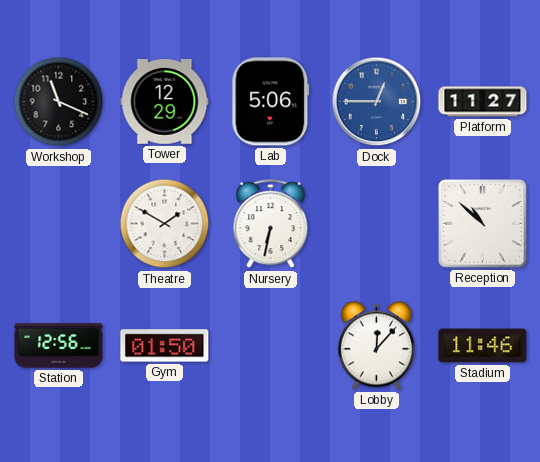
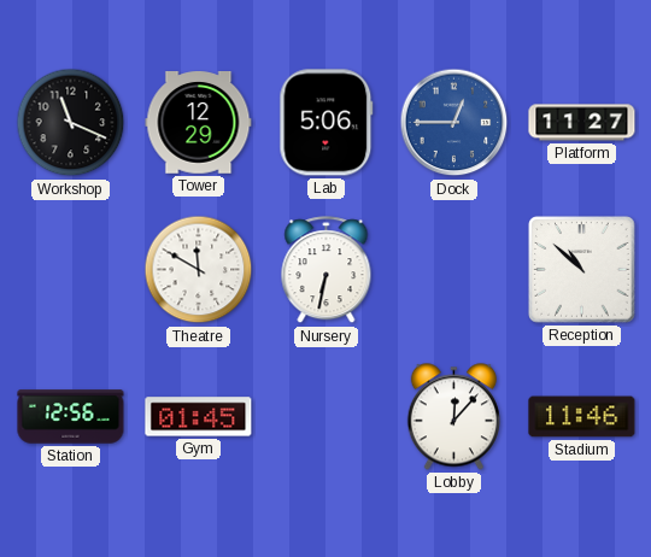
Theatre: 1:50 -> 11:50 (199, 270)
Gym: 01:50 -> 01:45 (199, 417)
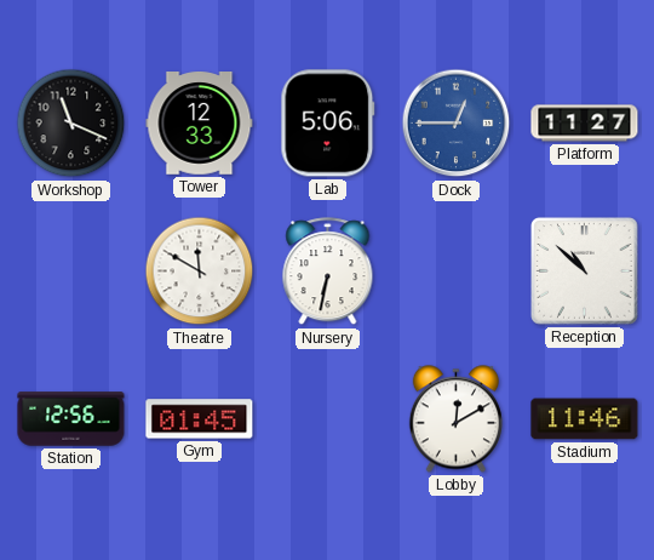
Tower: 12:29 -> 12:33 (200, 124)
Lobby: 12:07 -> 12:10 (455, 419)
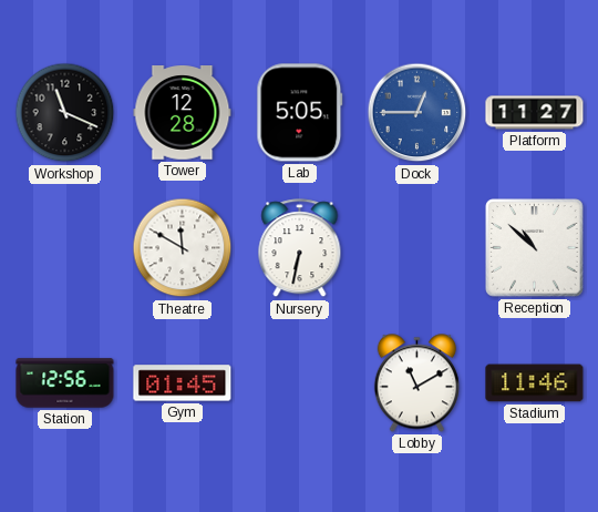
Tower: 12:33 -> 12:28 (183, 113)
Lab: 5:06 -> 5:05 (300, 113)
Lobby: 12:10 -> 11:10 (416, 383)
